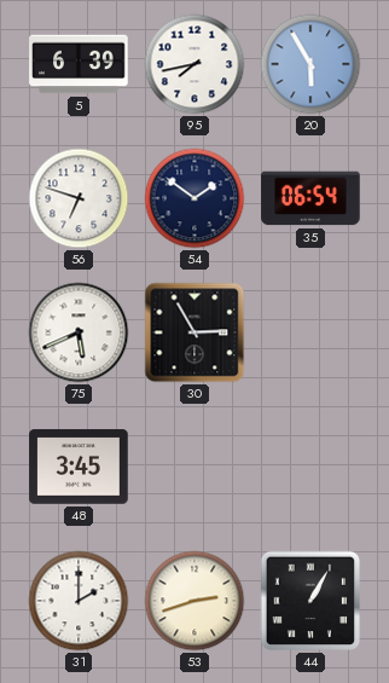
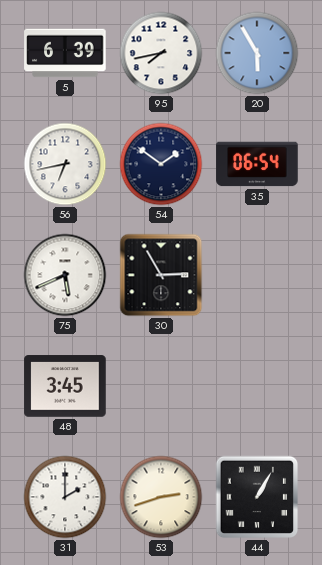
56: 6:48 -> 6:43 (65, 164)
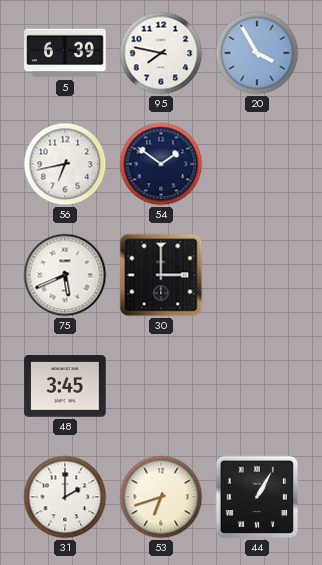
95: 7:43 -> 7:47 (161, 53)
20: 5:55 -> 3:55 (257, 53)
35: 06:54 -> none (257, 164)
30: 2:55 -> 3:00 (161, 275)
53: 2:42 -> 6:42 (161, 497)
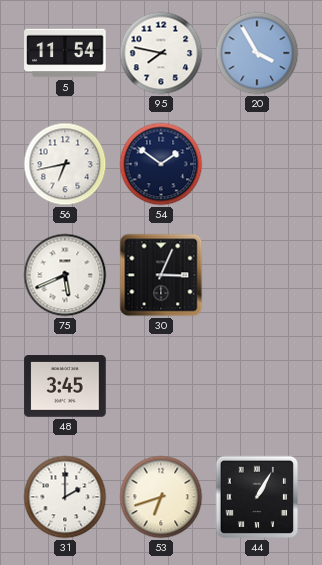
5: 6:39 -> 11:54 (65, 53)
30: 3:00 -> 3:04 (161, 275)
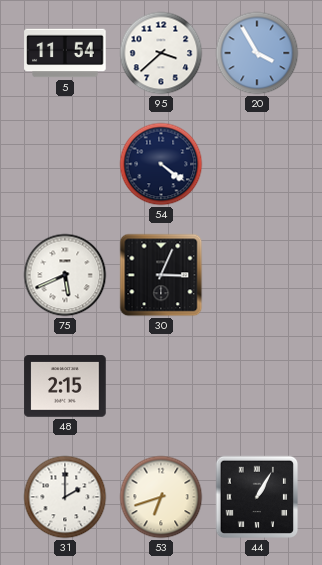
95: 7:47 -> 3:38 (161, 53)
56: 6:43 -> none (65, 164)
54: 1:51 -> 4:21 (161, 164)
48: 3:45 -> 2:15 (65, 386)
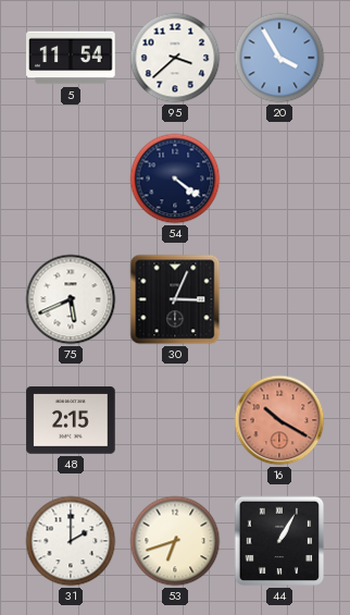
16: none -> 10:20 (279, 420)
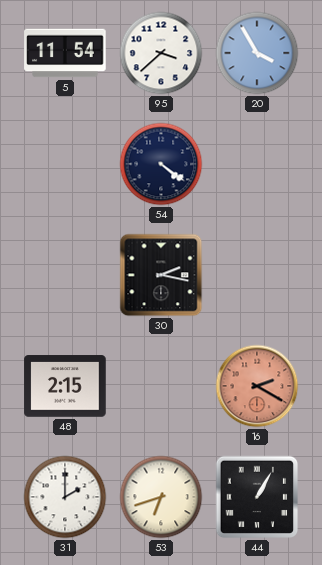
75: 5:41 -> none (71, 299)
30: 3:04 -> 2:17 (161, 275)
16: 10:20 -> 2:20 (257, 386)
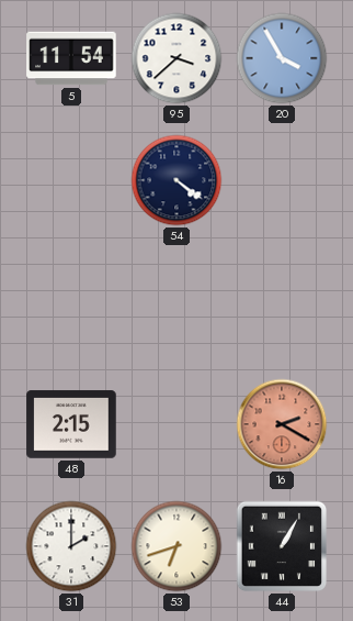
30: 2:17 -> none (161, 275)
